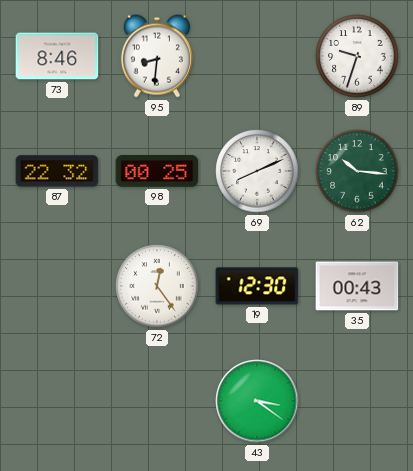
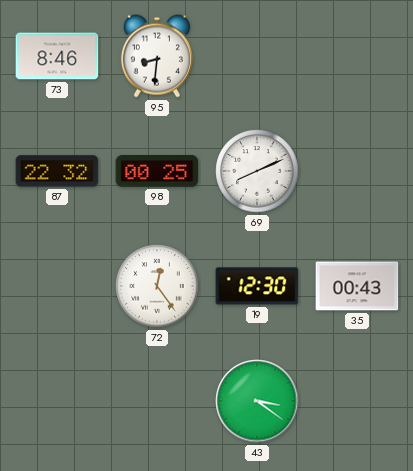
89: 9:33 -> none (357, 56)
62: 10:16 -> none (357, 171)
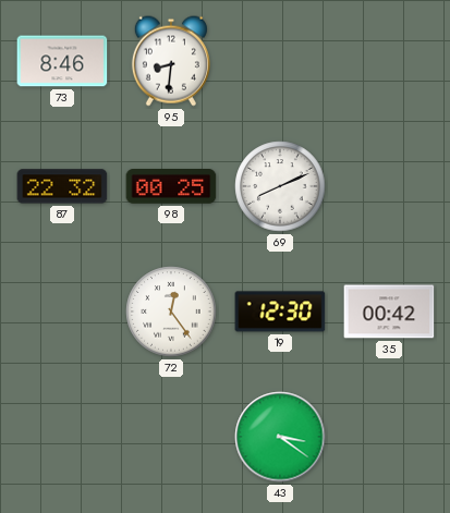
35: 00:43 -> 00:42 (389, 312)
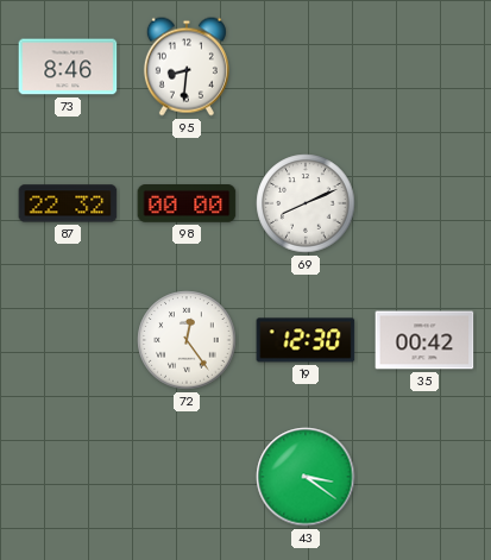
98: 00:25 -> 00:00 (187, 205)
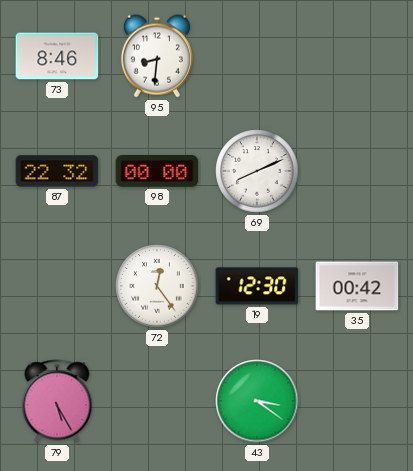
79: none -> 5:25 (57, 401)
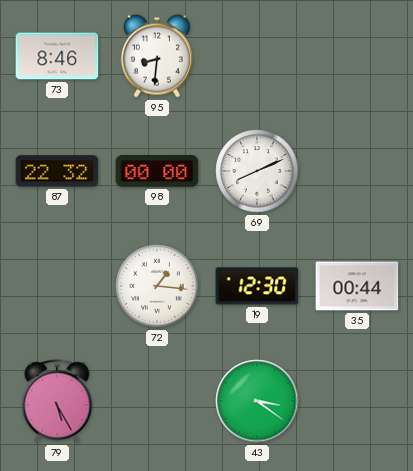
72: 12:24 -> 1:16 (157, 286)
35: 00:42 -> 00:44 (357, 286)
